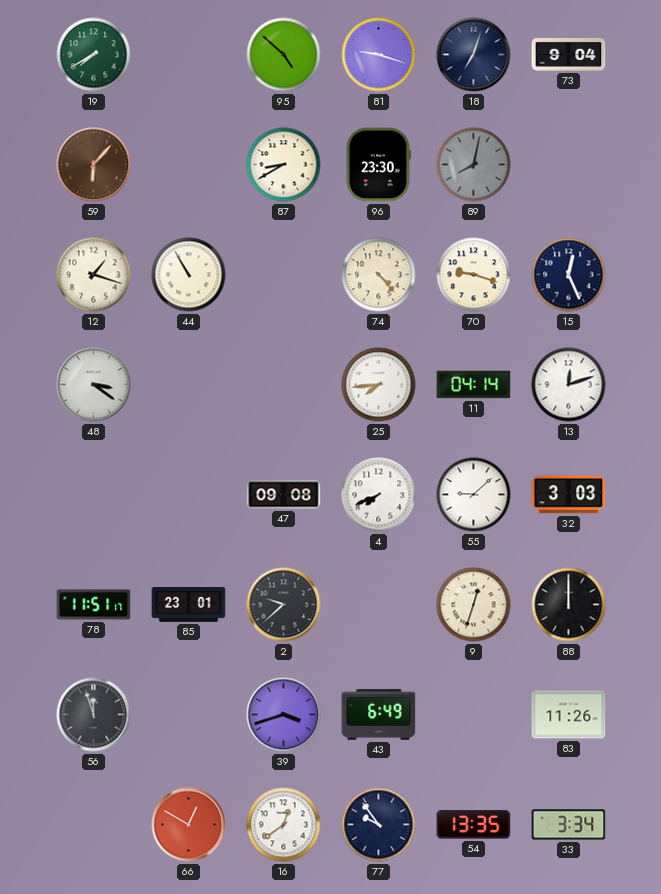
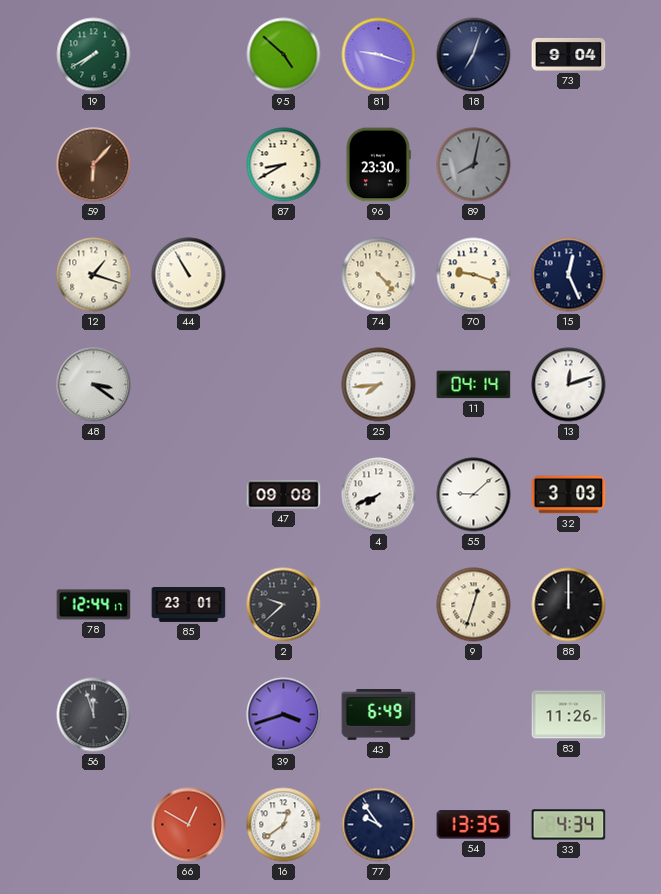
78: 11:51 -> 12:44 (94, 605)
33: 3:34 -> 4:34 (569, 825)
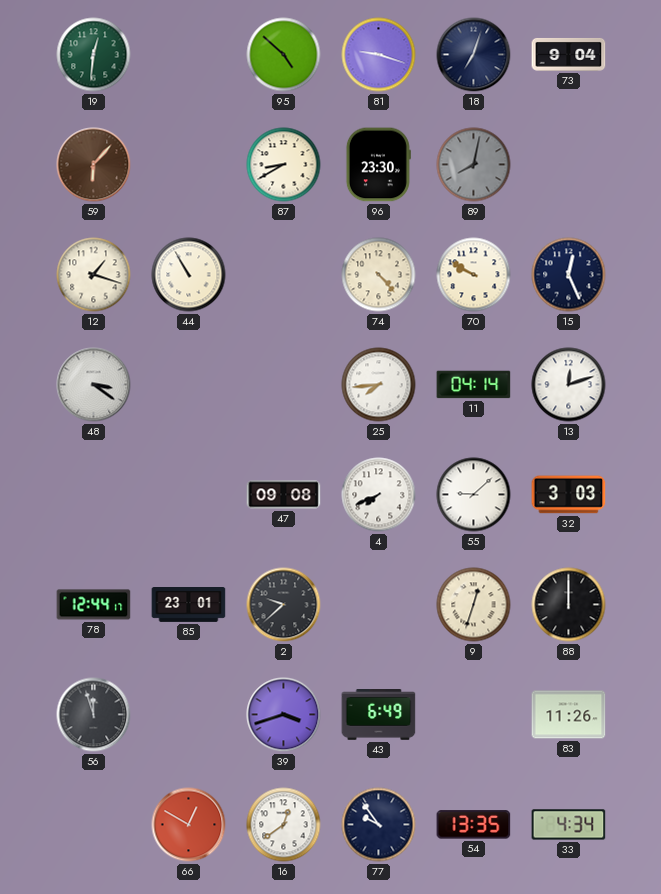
19: 7:40 -> 12:31 (94, 55)
70: 9:18 -> 9:50 (474, 275)
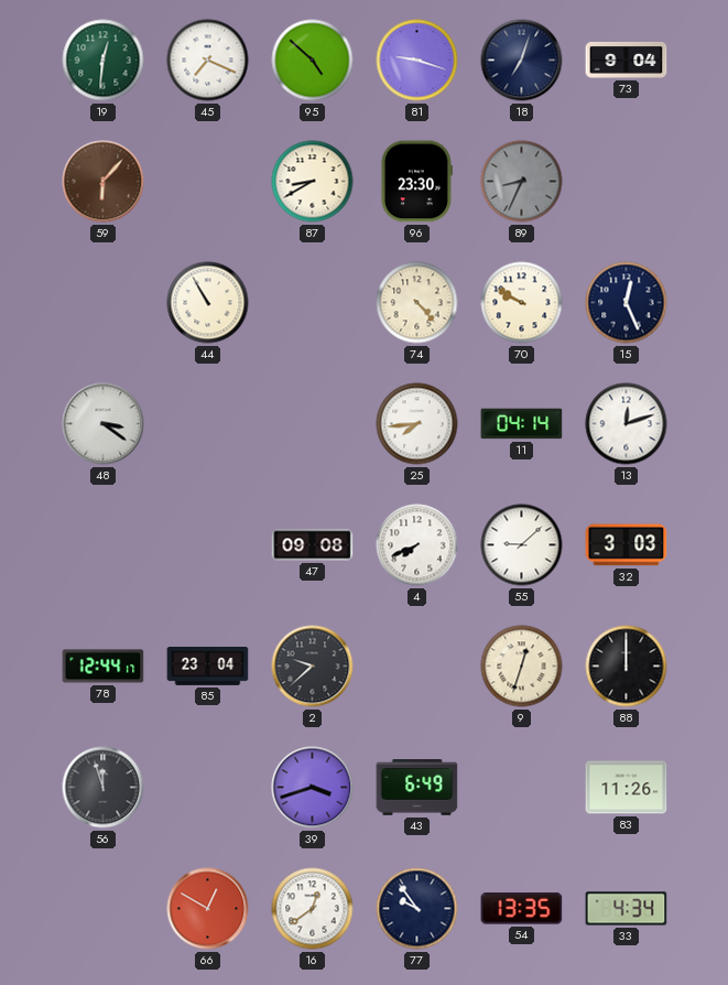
45: none -> 7:19 (208, 61)
89: 8:02 -> 8:34 (522, 182)
12: 1:18 -> none (94, 275)
85: 23:01 -> 23:04 (208, 667)
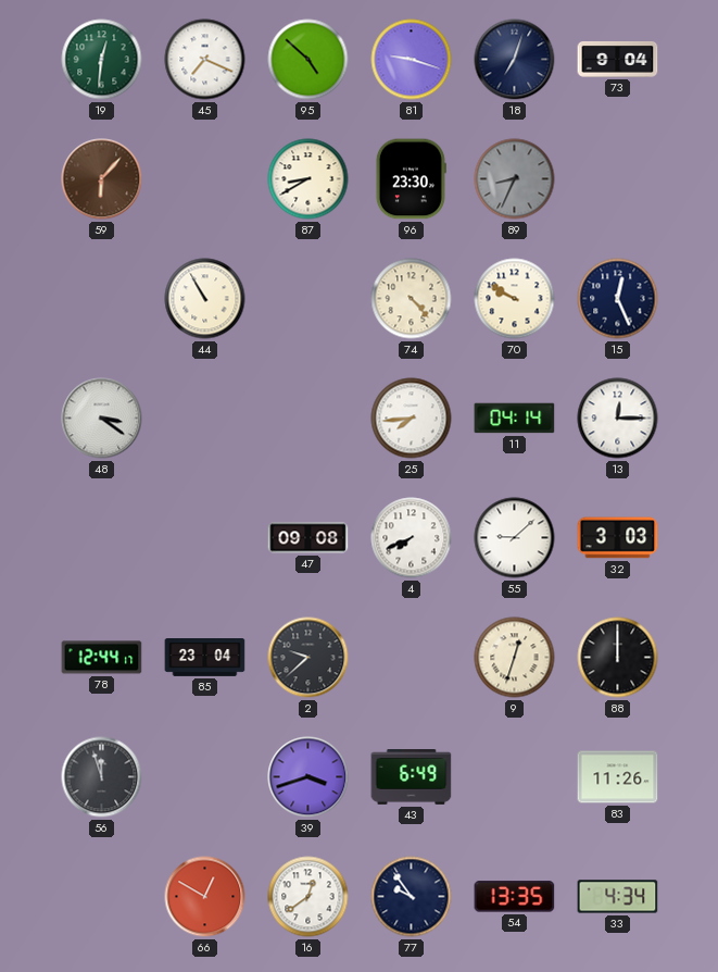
13: 12:12 -> 12:15 (618, 419)
